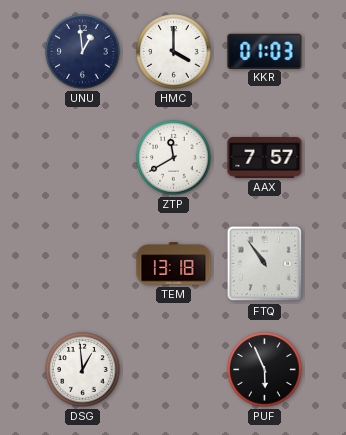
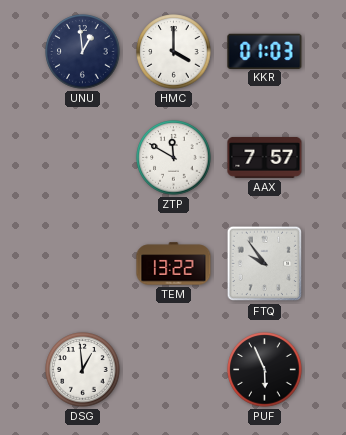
ZTP: 11:40 -> 11:50 (174, 158)
TEM: 13:18 -> 13:22 (174, 264)
FTQ: 10:54 -> 9:54 (265, 264)
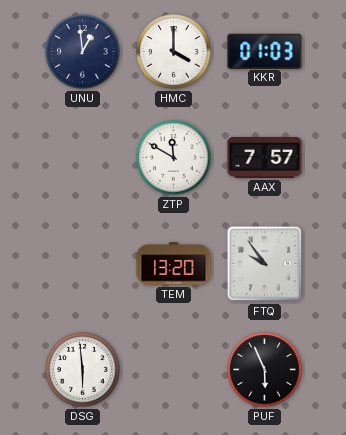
TEM: 13:22 -> 13:20 (174, 264)
DSG: 12:59 -> 5:59 (83, 370)
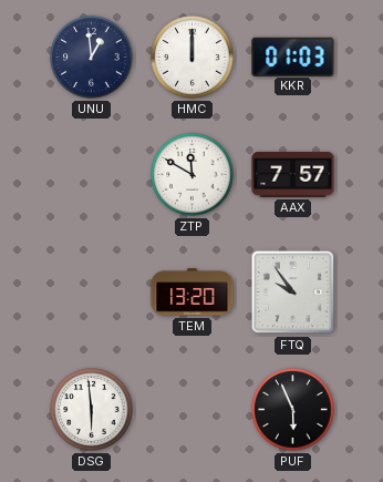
HMC: 4:00 -> 12:00 (193, 58)
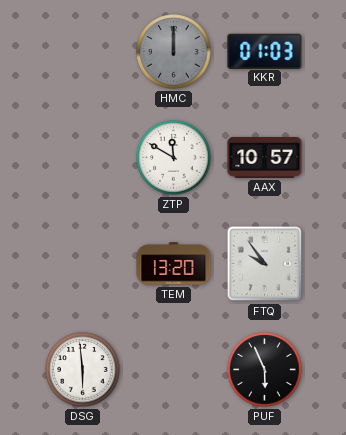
UNU: 12:59 -> none (92, 58)
HMC dial: white -> grey (174, 52)
AAX: 7:57 -> 10:57 (265, 157)
